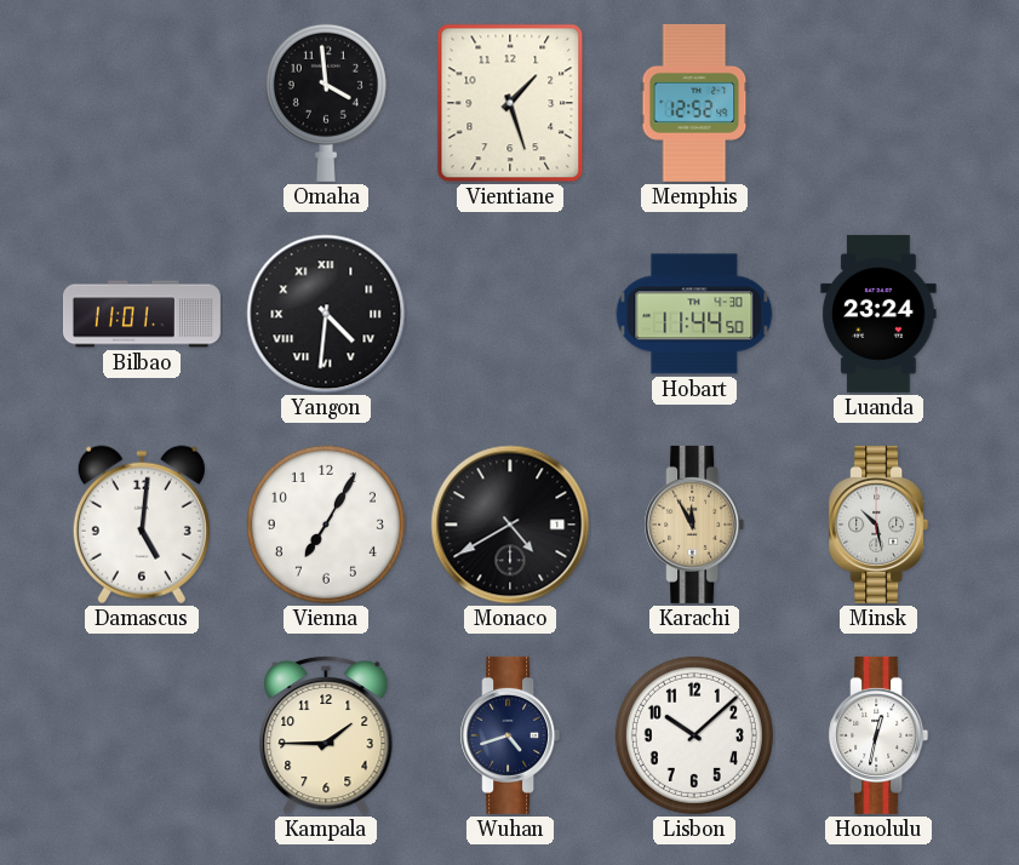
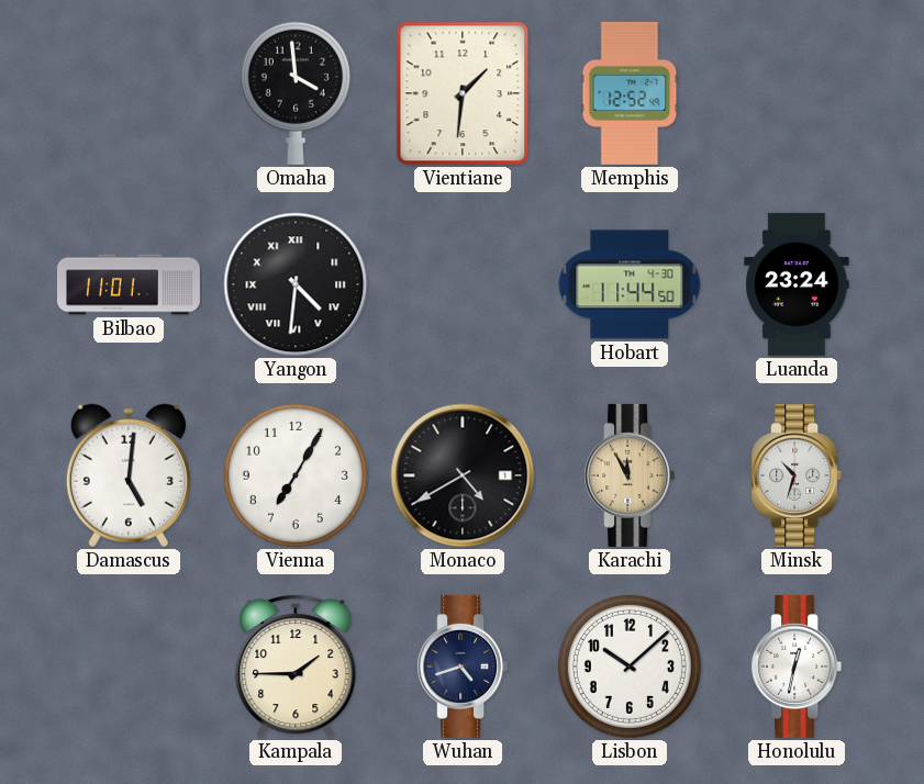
Vientiane: 1:27 -> 1:31 (463, 93)
Minsk: 10:28 -> 10:33 (797, 475)
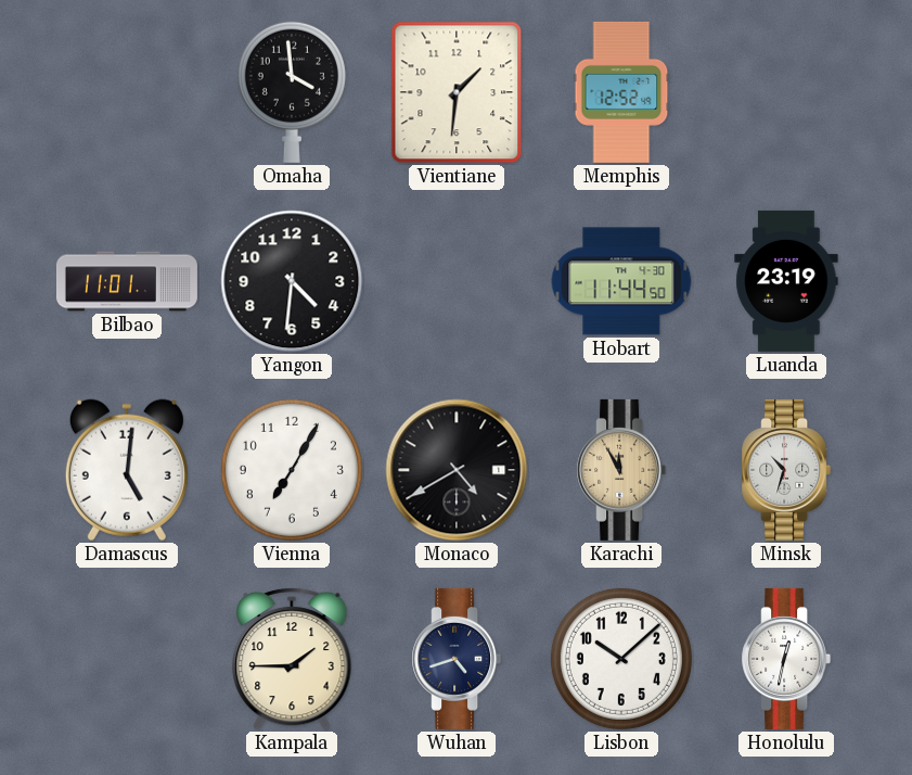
Yangon numerals: Roman -> Arabic (292, 281)
Luanda: 23:24 -> 23:19 (786, 281)
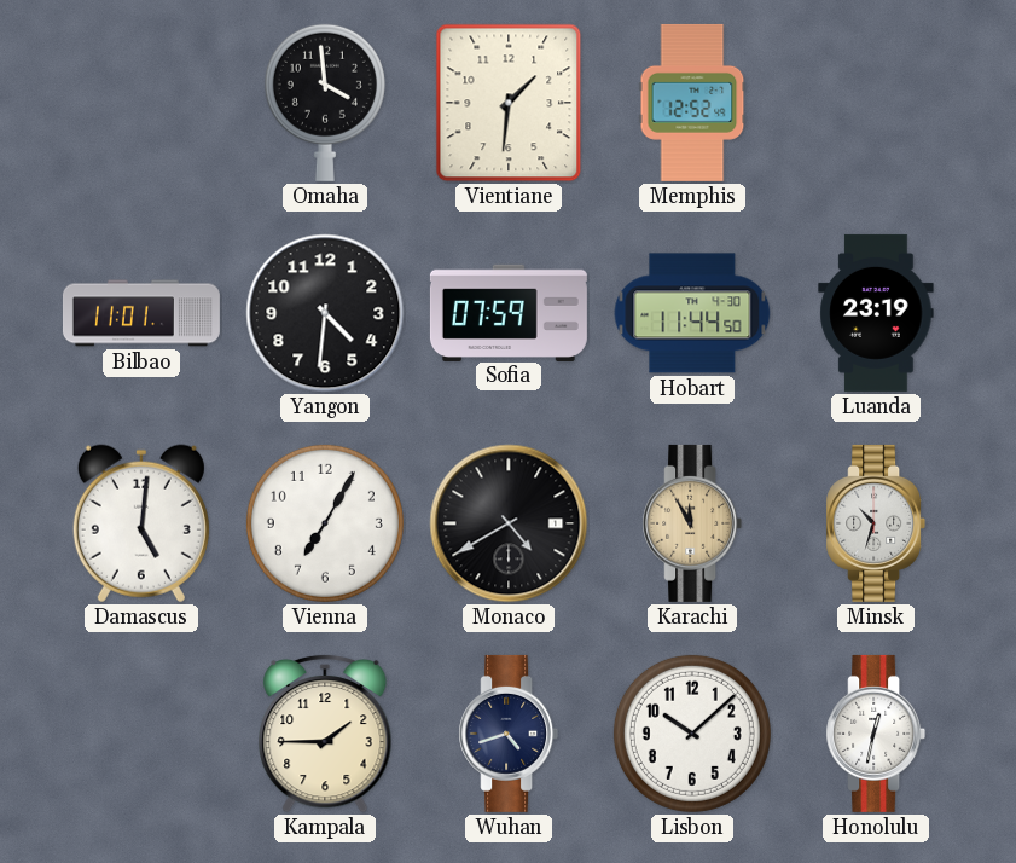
Sofia: none -> 07:59 (509, 312)
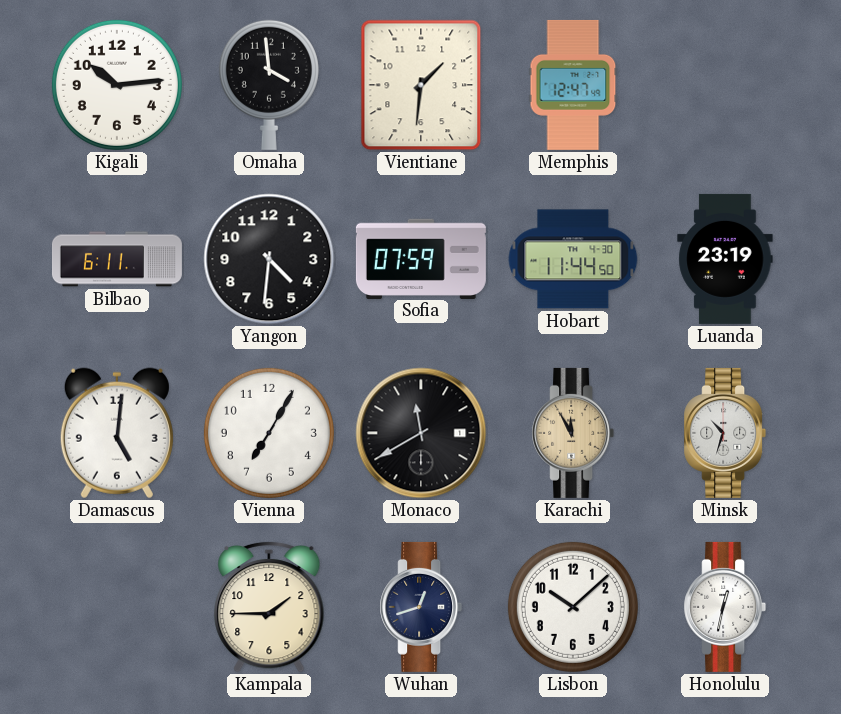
Kigali: none -> 10:14 (117, 85)
Memphis: 12:52 -> 12:47 (573, 85)
Bilbao: 11:01 -> 6:11 (117, 259)
Monaco: 4:40 -> 11:40 (421, 433)
Wuhan: 4:42 -> 12:42 (421, 607)
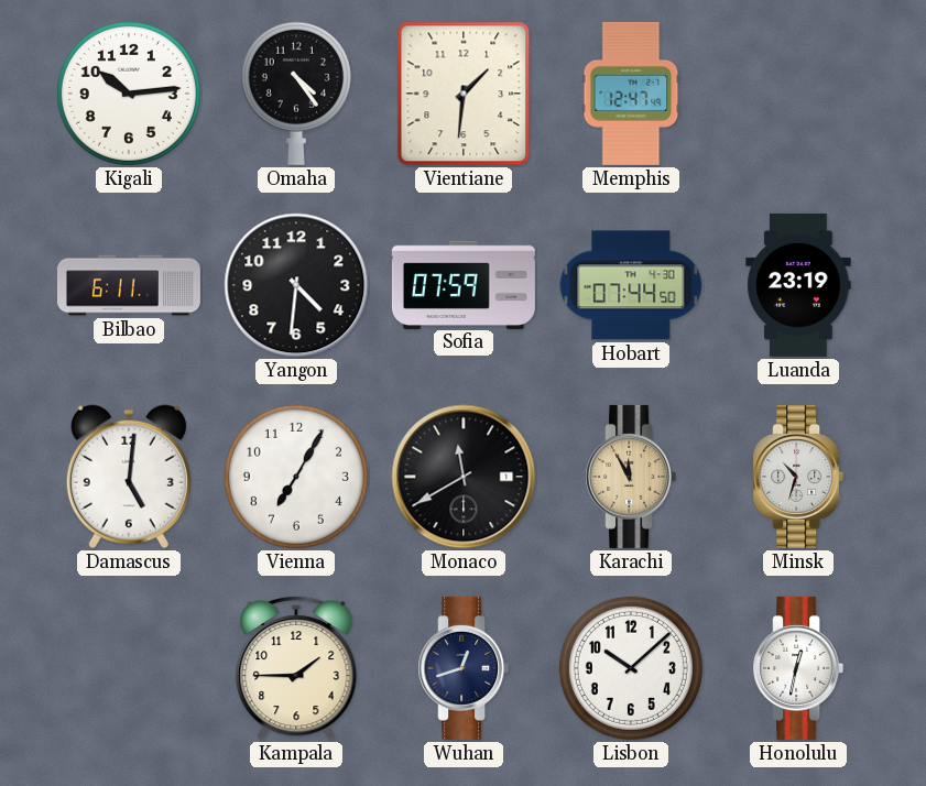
Omaha: 3:59 -> 4:24 (296, 94)
Hobart: 11:44 -> 07:44 (631, 285)
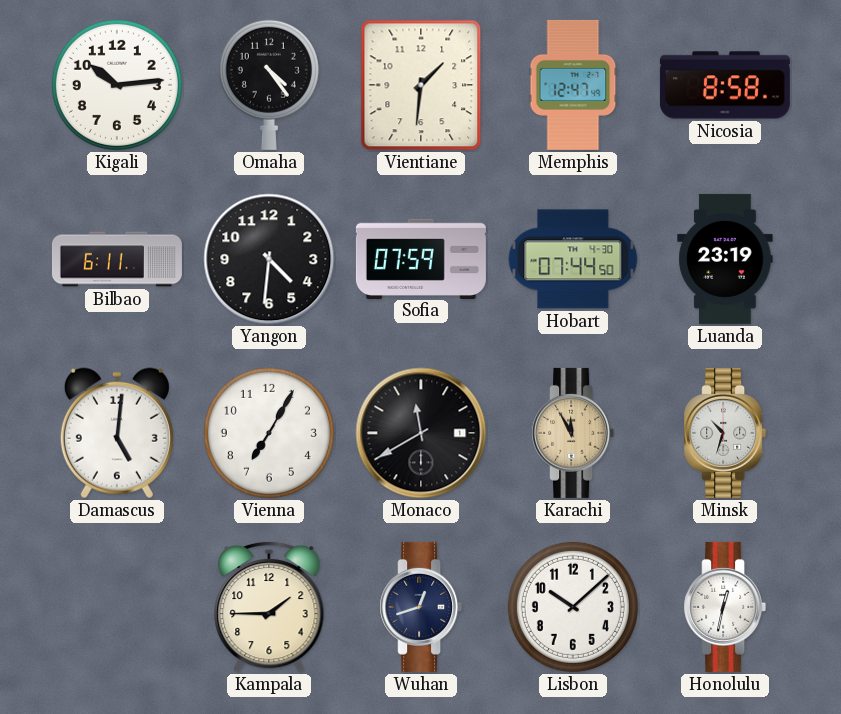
Nicosia: none -> 8:58 (725, 85)
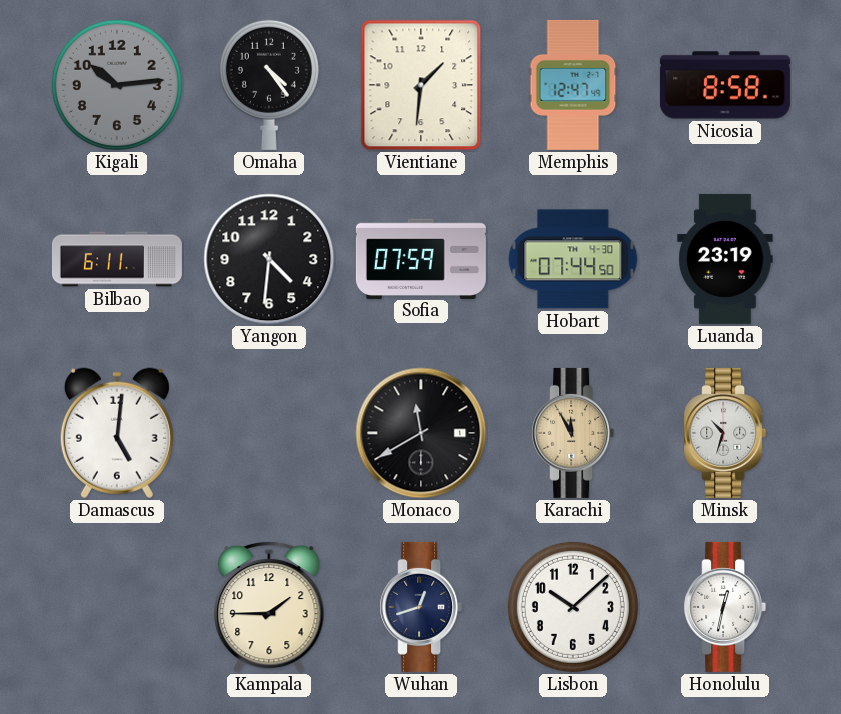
Kigali dial: white -> grey (117, 85)
Vienna: 7:05 -> none (269, 433)
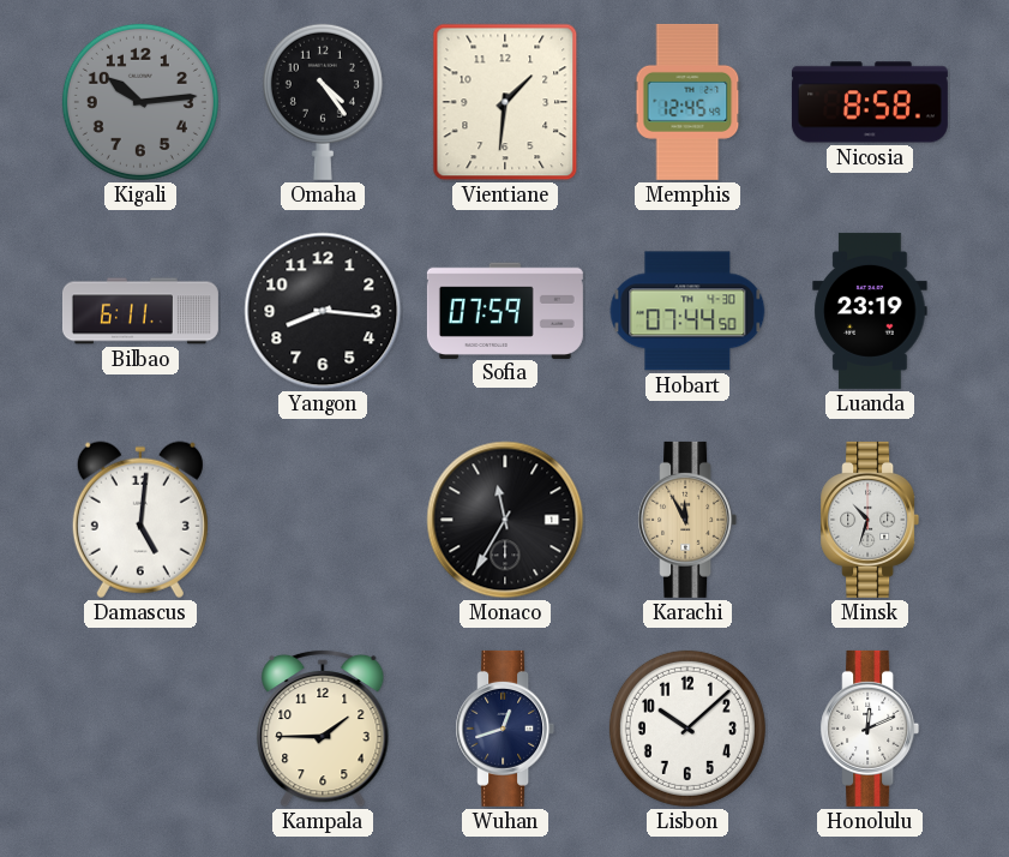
Memphis: 12:47 -> 12:45 (687, 102)
Yangon: 4:31 -> 8:16 (323, 311)
Monaco: 11:40 -> 11:35 (505, 520)
Honolulu: 12:32 -> 12:11 (870, 729)
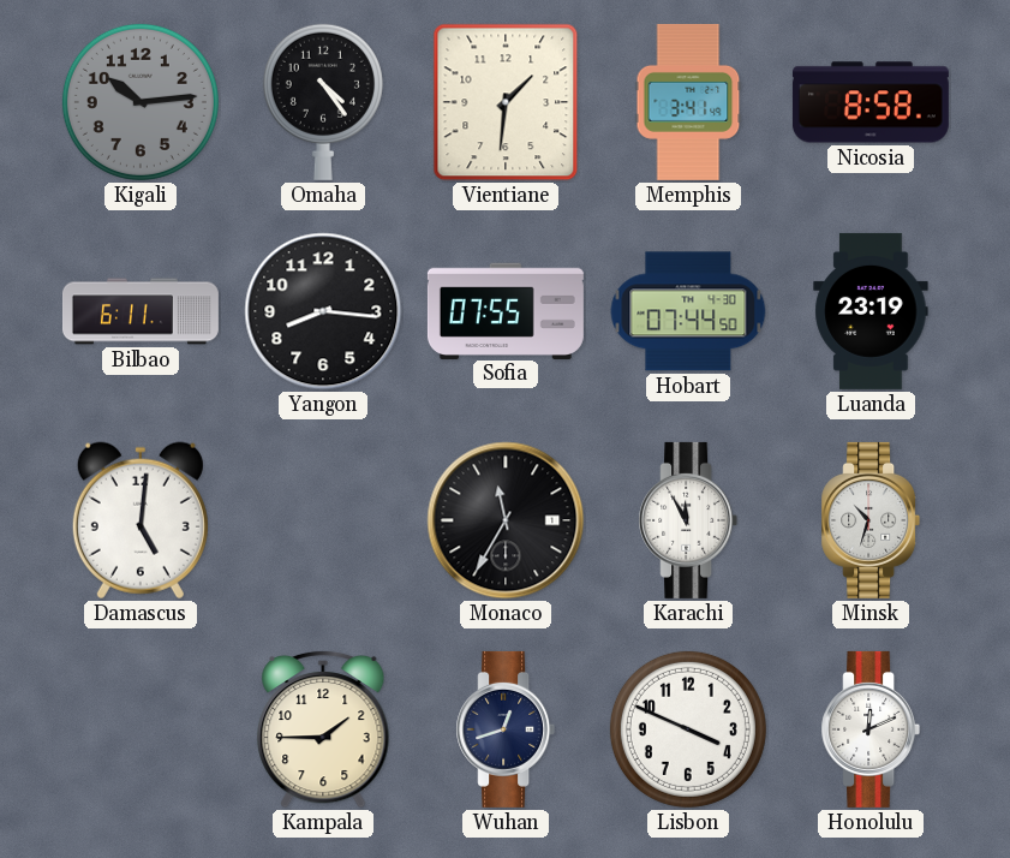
Memphis: 12:45 -> 3:41 (688, 102)
Sofia: 07:59 -> 07:55 (506, 310)
Karachi dial: champagne -> white (688, 520)
Lisbon: 10:08 -> 3:49 (688, 729)
